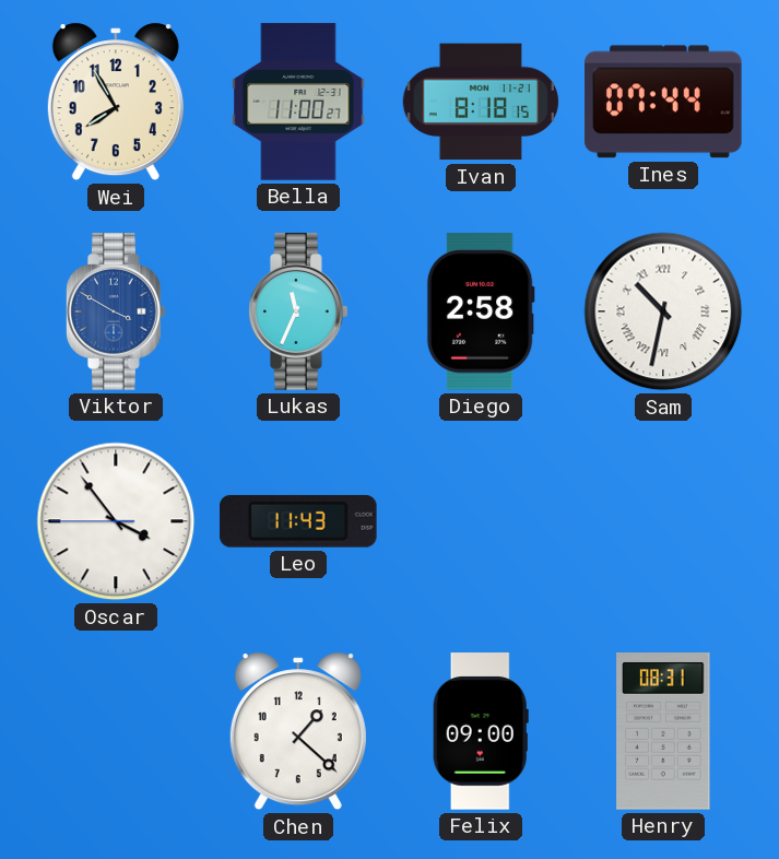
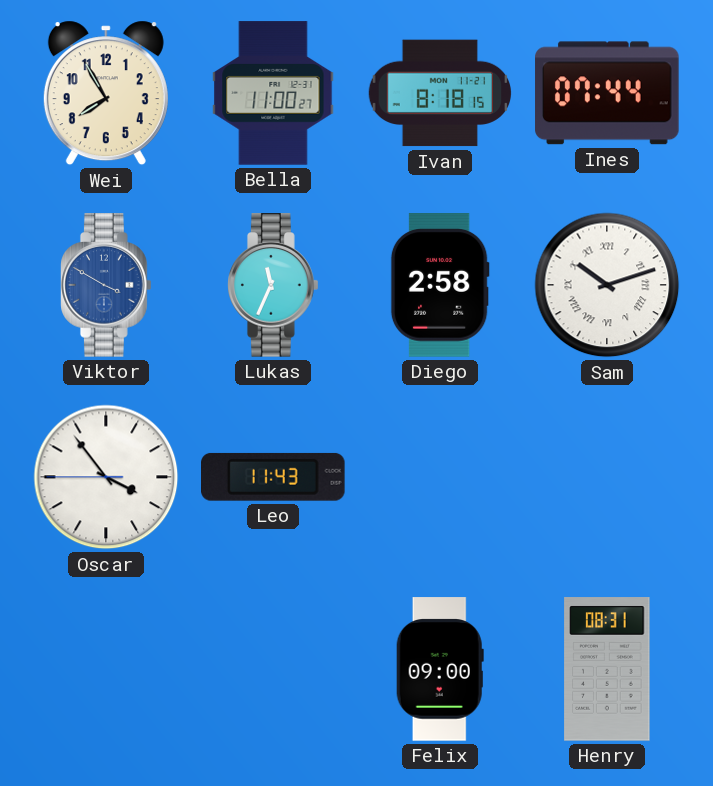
Sam: 10:32 -> 10:12 (607, 285)
Chen: 1:22 -> none (298, 731)
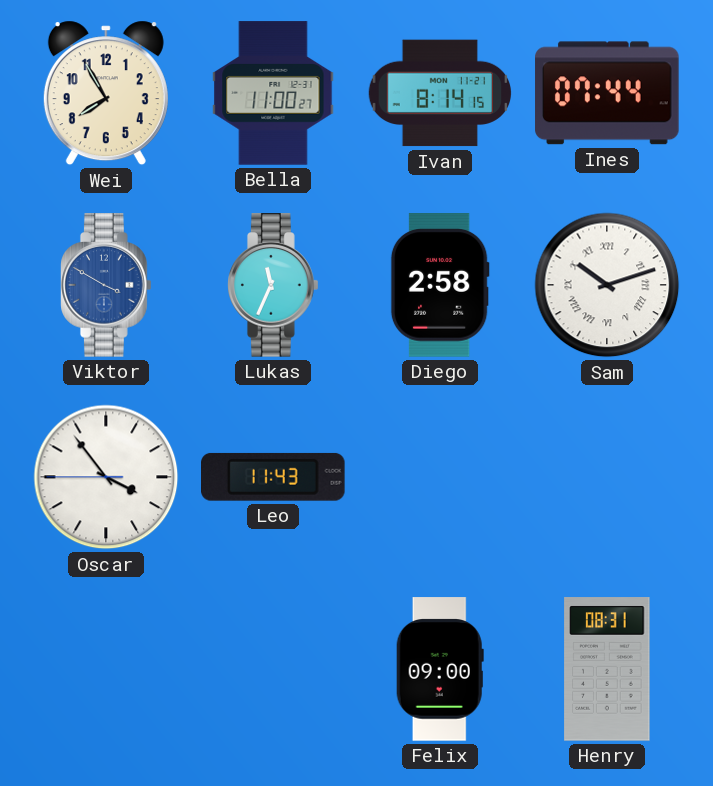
Ivan: 8:18 -> 8:14 (439, 93)
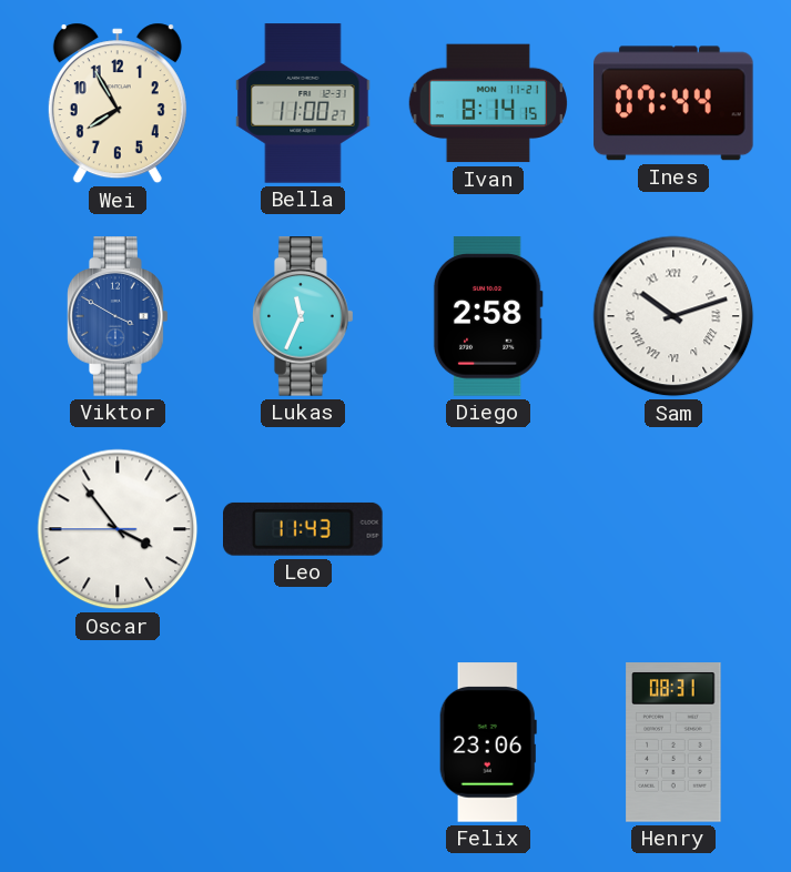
Felix: 09:00 -> 23:06 (488, 742)
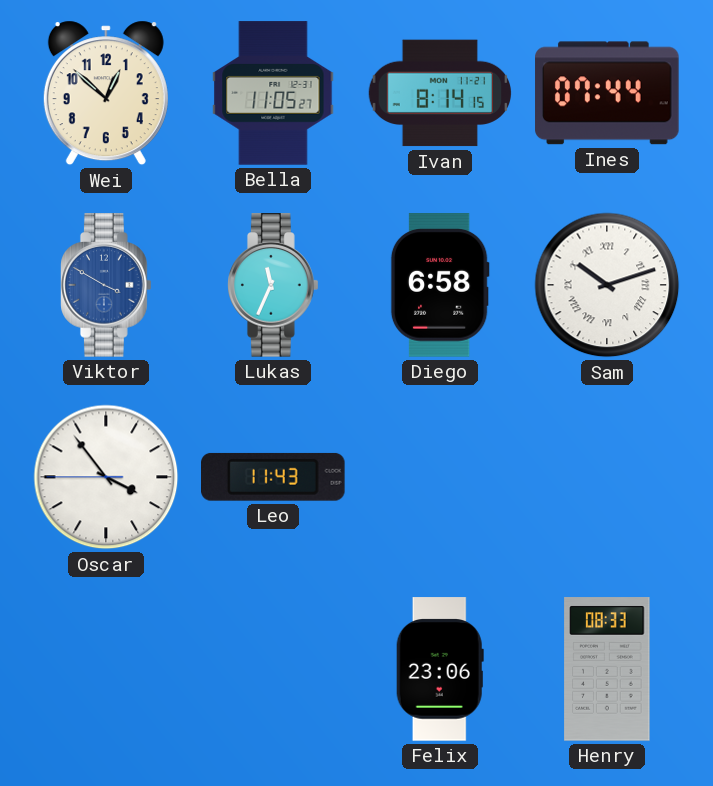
Wei: 7:55 -> 12:52 (106, 93)
Bella: 11:00 -> 11:05 (273, 93)
Diego: 2:58 -> 6:58 (440, 285)
Henry: 08:31 -> 08:33 (607, 669)
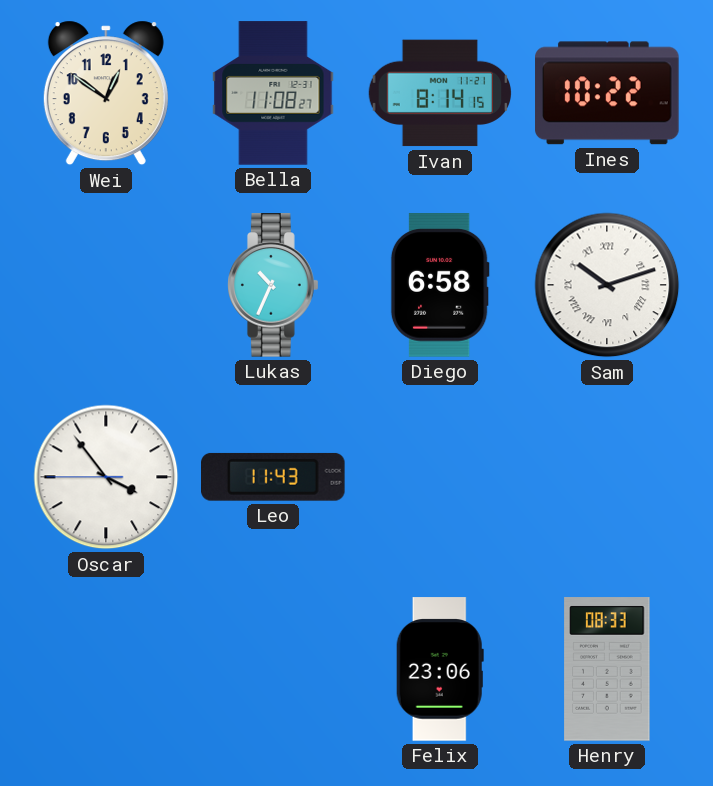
Wei: 12:52 -> 12:51 (106, 93)
Bella: 11:05 -> 11:08 (273, 93)
Ines: 07:44 -> 10:22 (607, 93)
Viktor: 3:50 -> none (106, 285)
Lukas: 11:34 -> 10:34 (273, 285)
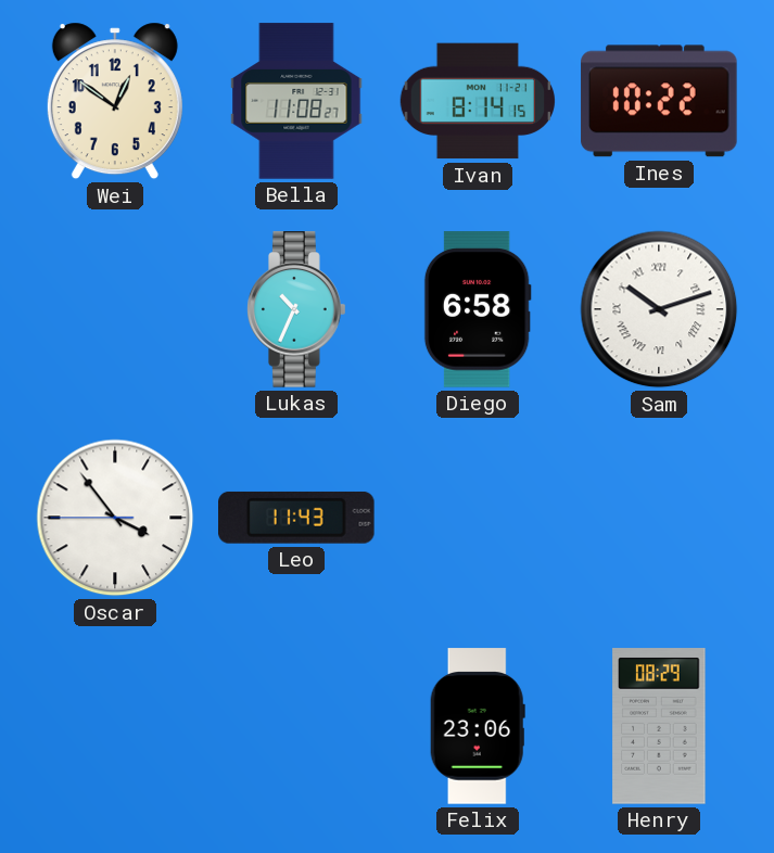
Henry: 08:33 -> 08:29 (659, 726)
